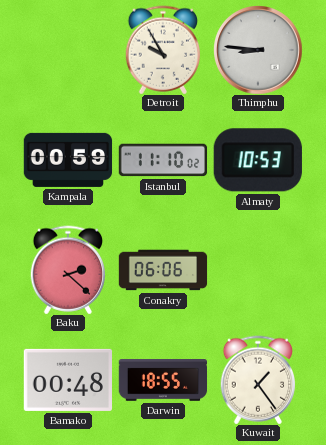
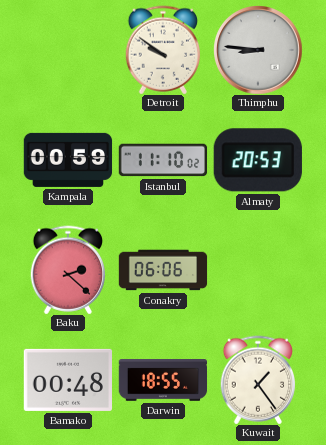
Detroit: 9:55 -> 9:51 (163, 50)
Almaty: 10:53 -> 20:53 (258, 160)
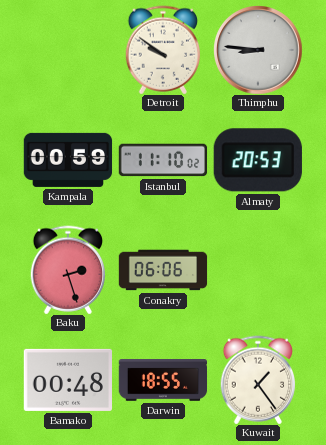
Baku: 2:22 -> 2:27 (68, 270)
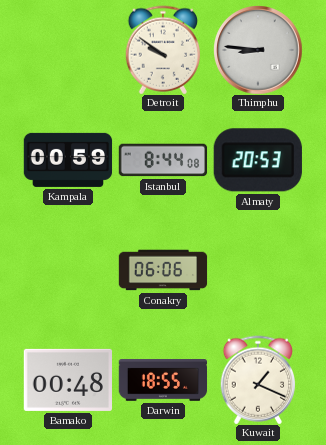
Istanbul: 11:10 -> 8:44 (163, 160)
Baku: 2:27 -> none (68, 270)
Kuwait: 1:24 -> 1:19 (258, 380)
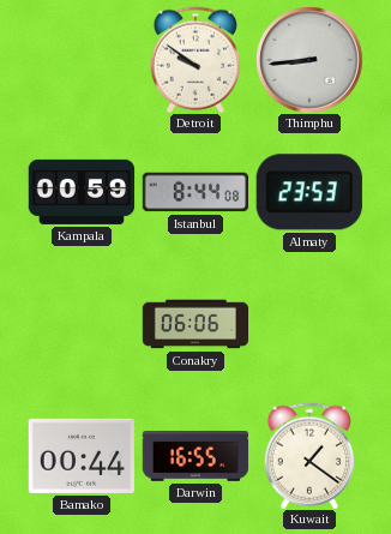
Thimphu: 8:46 -> 8:44 (309, 60)
Almaty: 20:53 -> 23:53 (309, 192)
Bamako: 00:48 -> 00:44 (80, 456)
Darwin: 18:55 -> 16:55 (195, 457)
Kuwait: 1:19 -> 1:21 (309, 456)
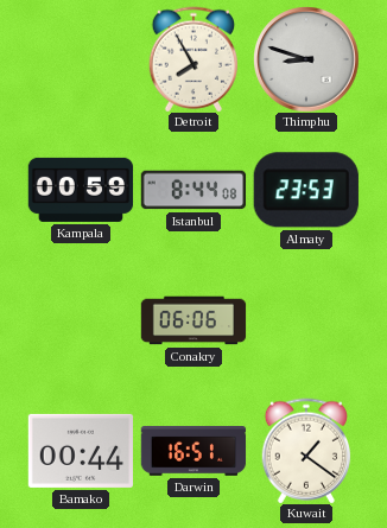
Detroit: 9:51 -> 7:55 (193, 59)
Thimphu: 8:44 -> 8:48 (306, 59)
Darwin: 16:55 -> 16:51 (193, 452)
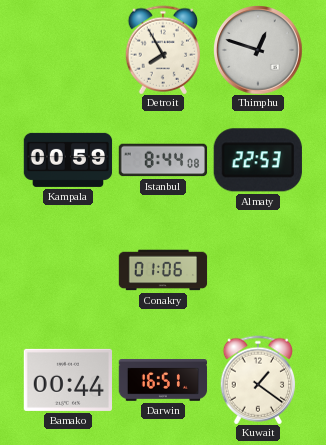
Thimphu: 8:48 -> 12:48 (258, 50)
Almaty: 23:53 -> 22:53 (258, 160)
Conakry: 06:06 -> 01:06 (163, 270)
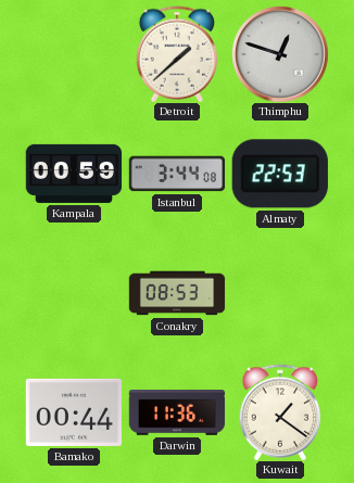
Detroit: 7:55 -> 1:38 (177, 54)
Istanbul: 8:44 -> 3:44 (177, 174)
Conakry: 01:06 -> 08:53 (177, 293)
Darwin: 16:51 -> 11:36 (177, 414)
